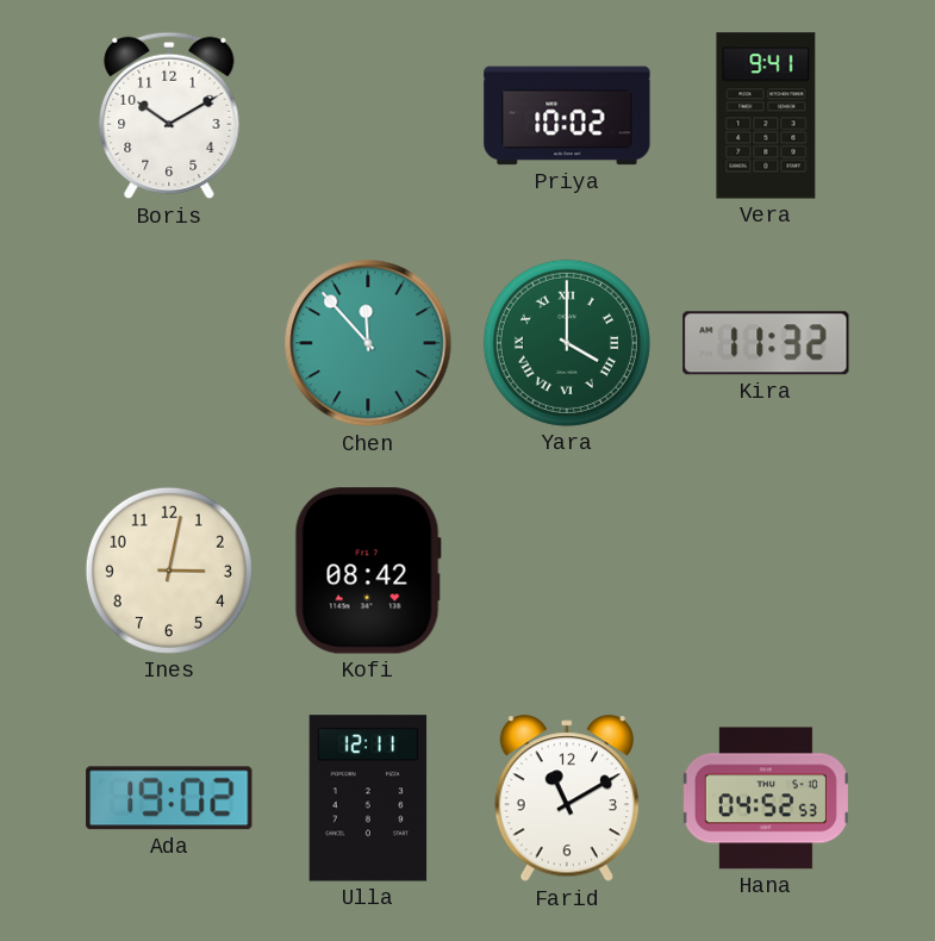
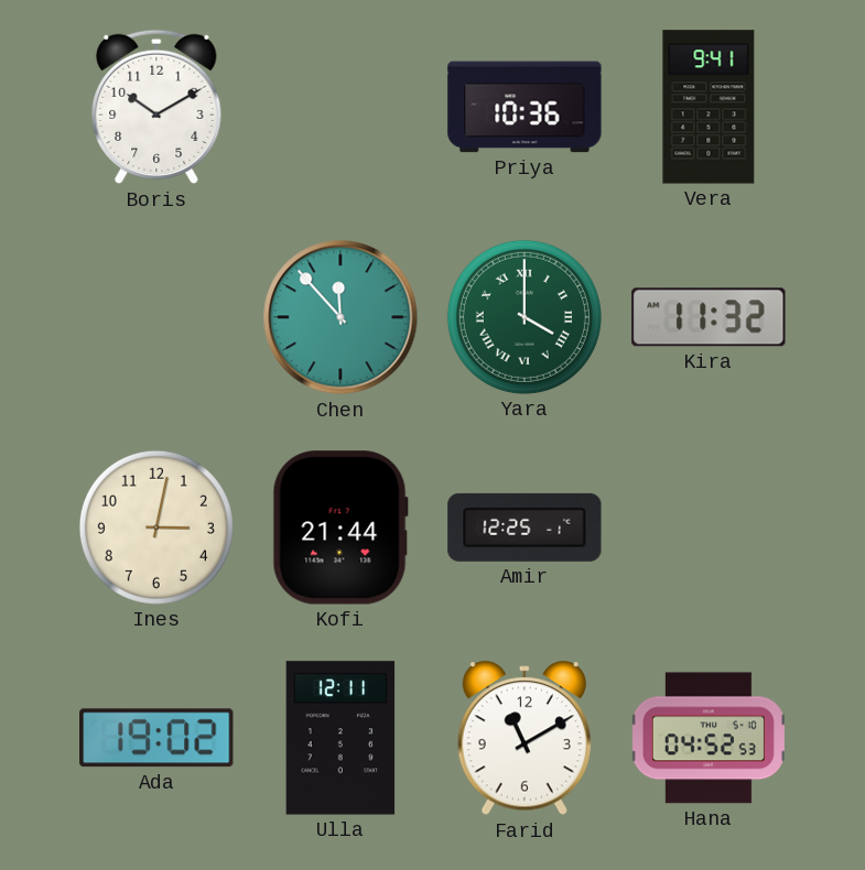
Priya: 10:02 -> 10:36 (525, 107)
Kofi: 08:42 -> 21:44 (340, 528)
Amir: none -> 12:25 (525, 528)
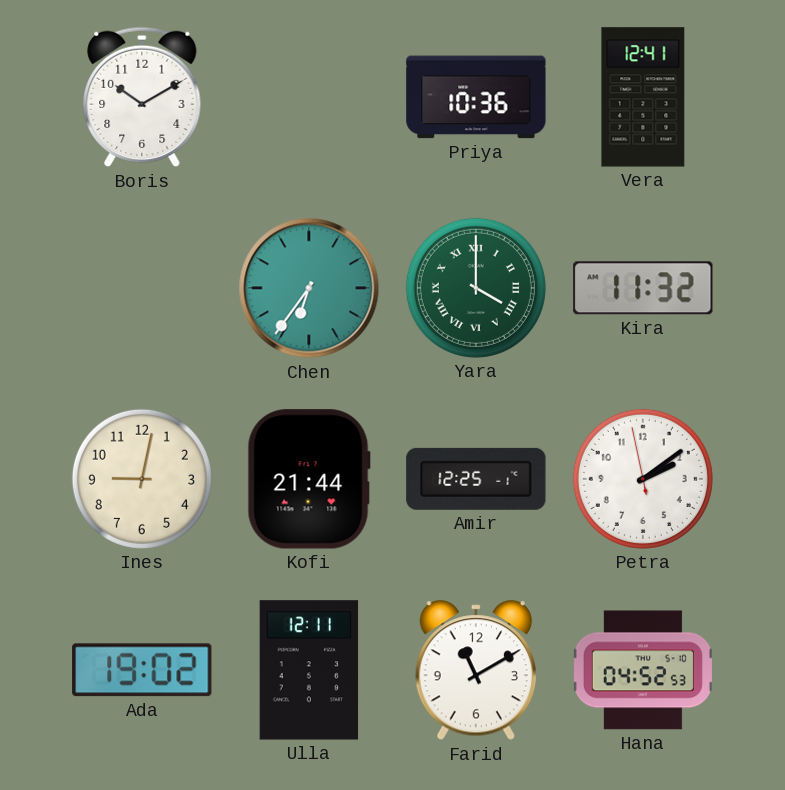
Vera: 9:41 -> 12:41 (643, 97)
Chen: 11:53 -> 6:36 (309, 288)
Ines: 3:02 -> 9:02 (142, 479)
Petra: none -> 2:08 (643, 479)
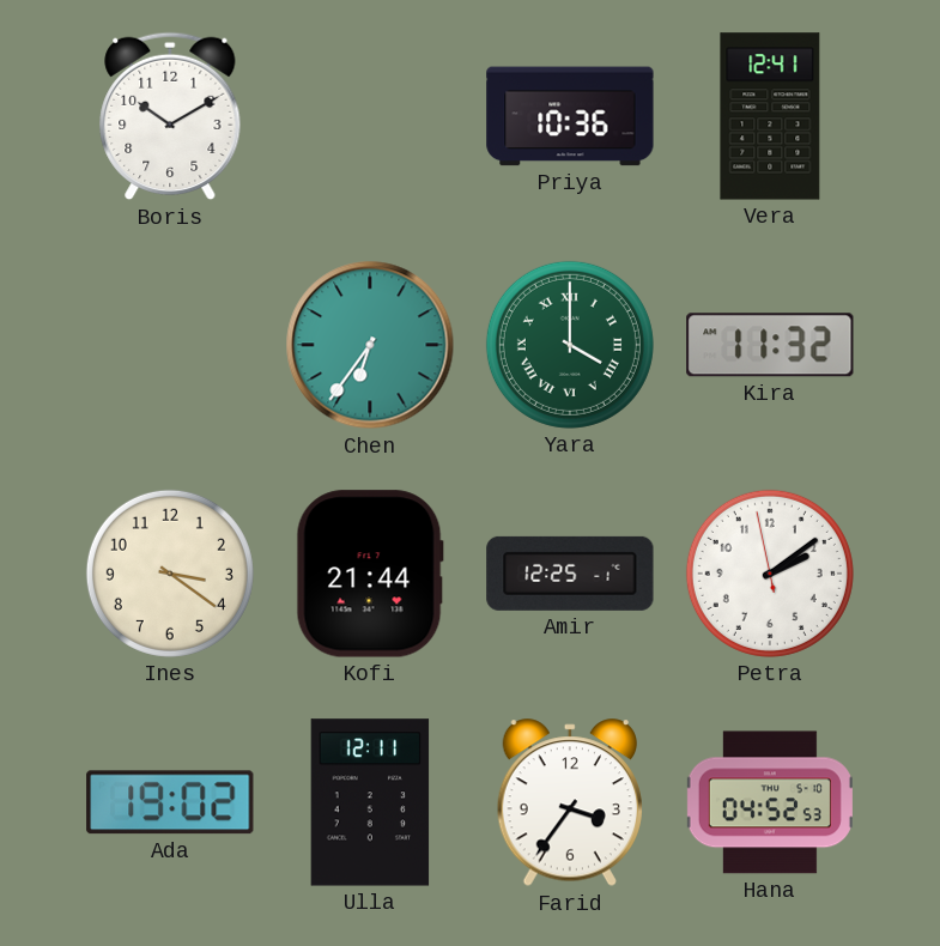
Ines: 9:02 -> 3:21 (170, 574)
Farid: 11:10 -> 3:36 (570, 804)
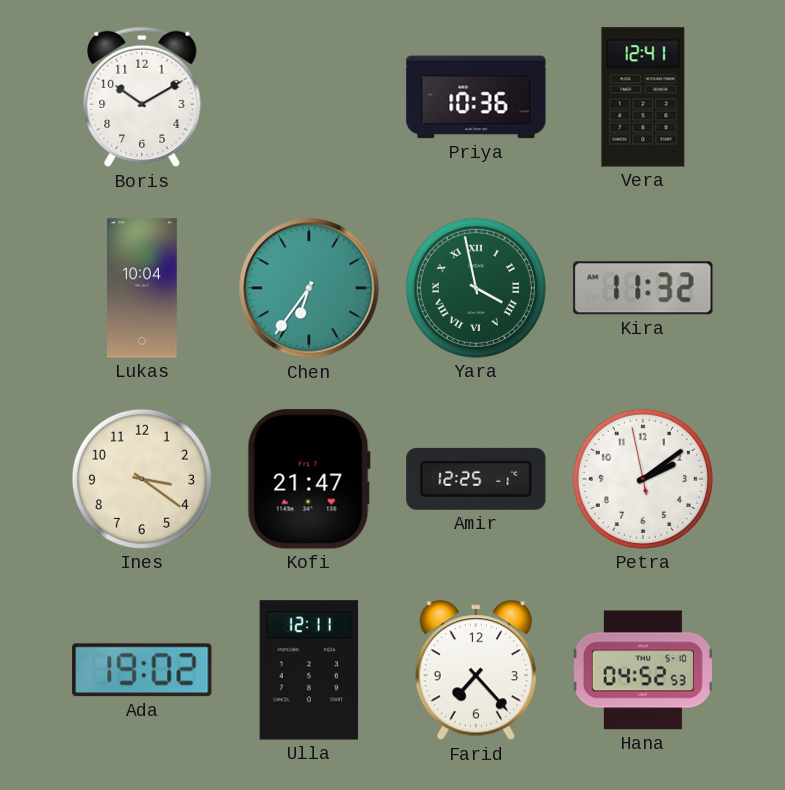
Lukas: none -> 10:04 (143, 288)
Yara: 4:00 -> 3:58 (476, 288)
Kofi: 21:44 -> 21:47 (309, 479)
Farid: 3:36 -> 7:23 (476, 671)
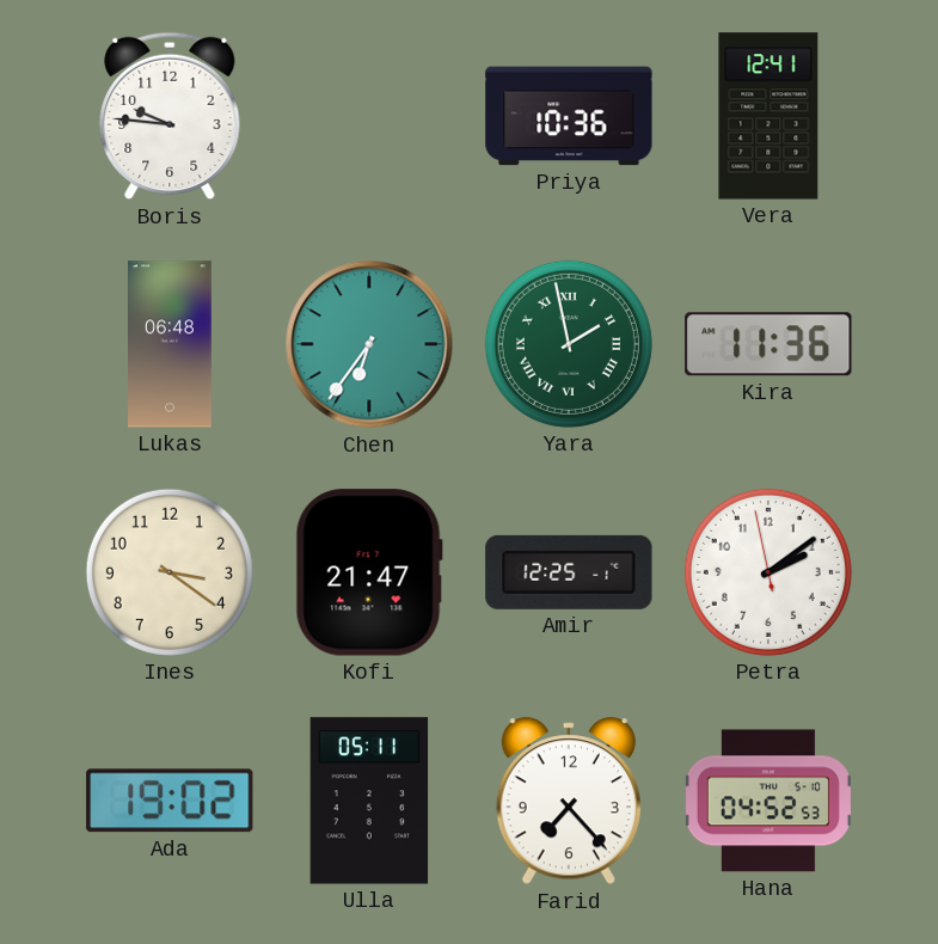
Boris: 10:10 -> 9:46 (170, 116)
Lukas: 10:04 -> 06:48 (171, 344)
Yara: 3:58 -> 1:58 (569, 344)
Kira: 11:32 -> 11:36 (768, 344)
Ulla: 12:11 -> 05:11 (369, 801)
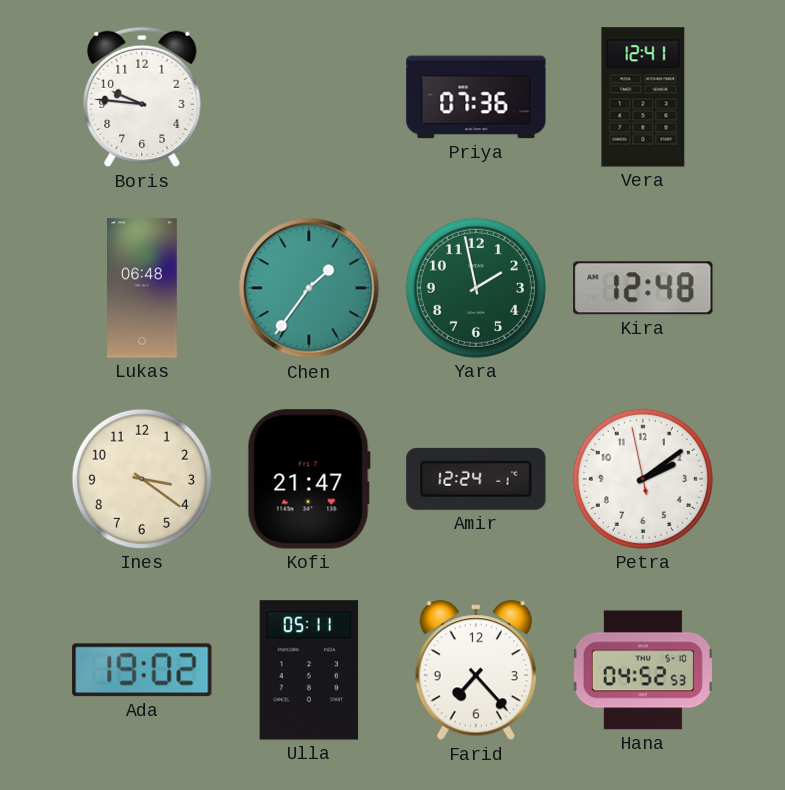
Priya: 10:36 -> 07:36 (476, 97)
Chen: 6:36 -> 1:36 (309, 288)
Yara numerals: Roman -> Arabic (476, 288)
Kira: 11:36 -> 12:48 (643, 288)
Amir: 12:25 -> 12:24 (476, 479)
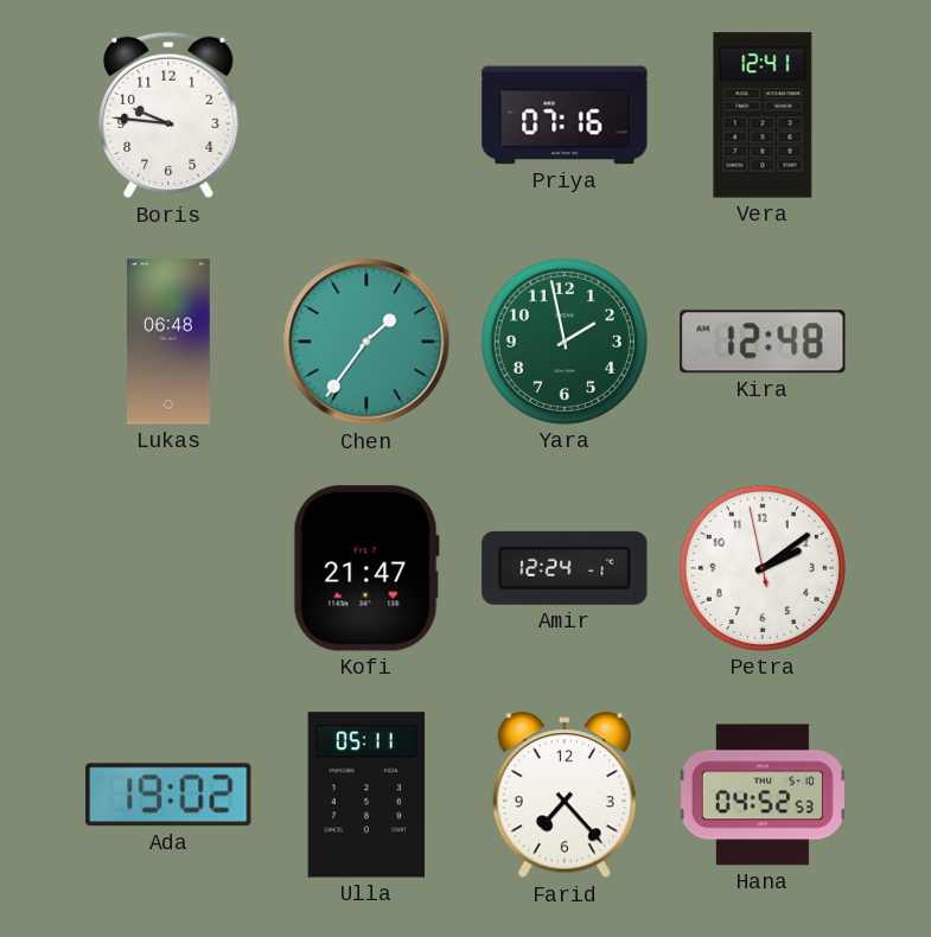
Priya: 07:36 -> 07:16 (565, 115)
Ines: 3:21 -> none (142, 479)
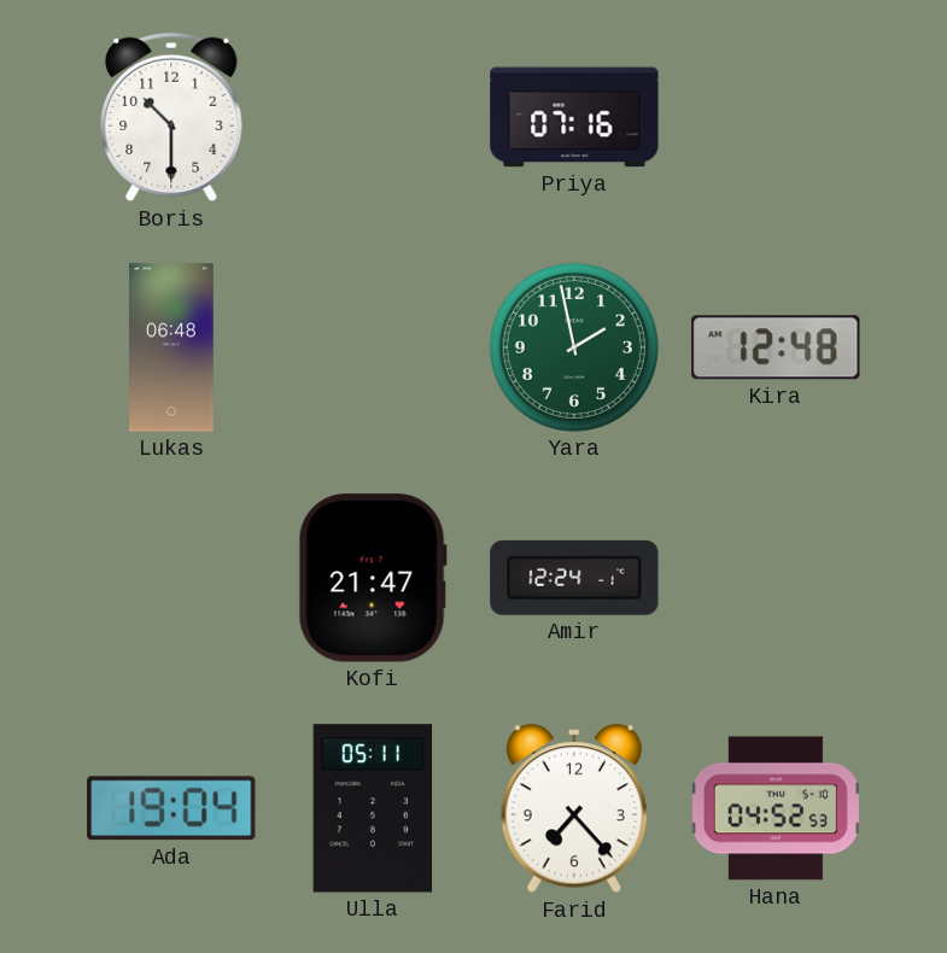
Boris: 9:46 -> 10:30 (171, 117)
Vera: 12:41 -> none (763, 115)
Chen: 1:36 -> none (366, 342)
Petra: 2:08 -> none (763, 568)
Ada: 19:02 -> 19:04 (171, 808)
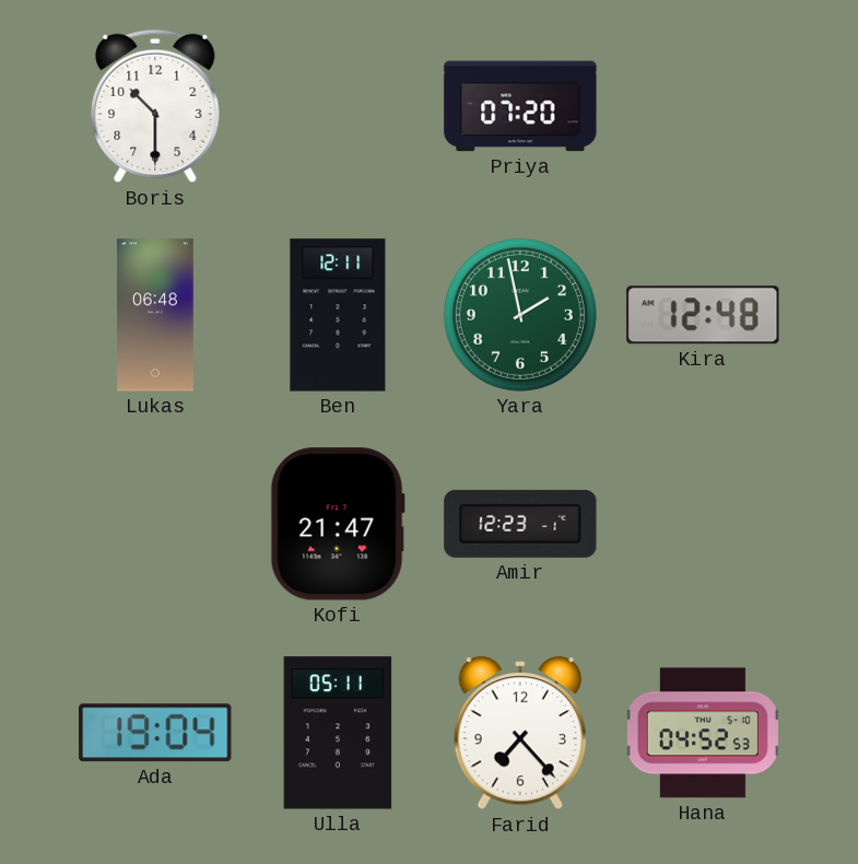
Priya: 07:16 -> 07:20 (520, 106)
Ben: none -> 12:11 (338, 315)
Amir: 12:24 -> 12:23 (520, 524)
